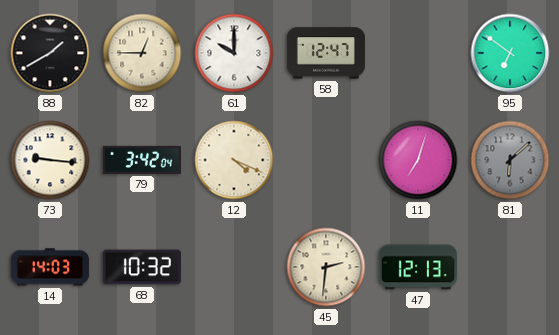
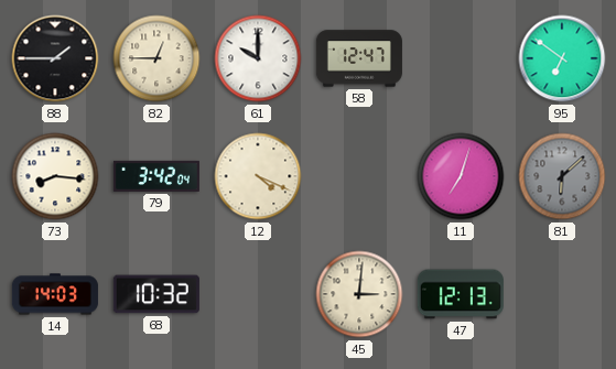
88: 1:40 -> 1:45 (55, 58)
73: 9:16 -> 8:16 (55, 176)
45: 2:31 -> 3:01 (359, 294)
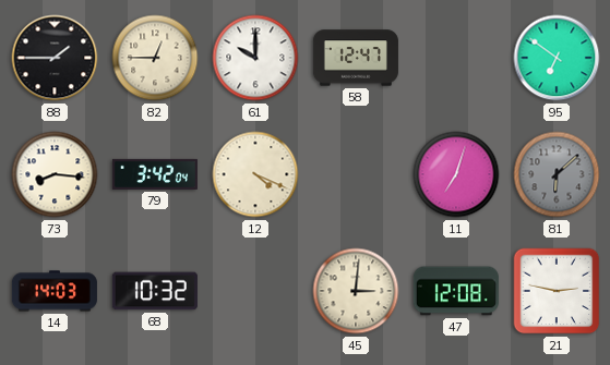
47: 12:13 -> 12:08 (456, 291)
21: none -> 2:47 (557, 291)
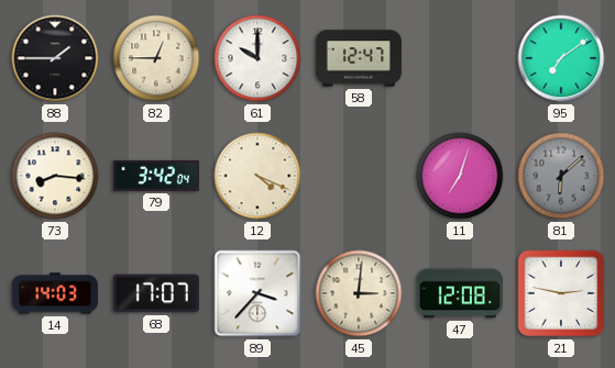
95: 6:51 -> 7:09 (561, 58)
68: 10:32 -> 17:07 (156, 293)
89: none -> 3:37 (257, 293)
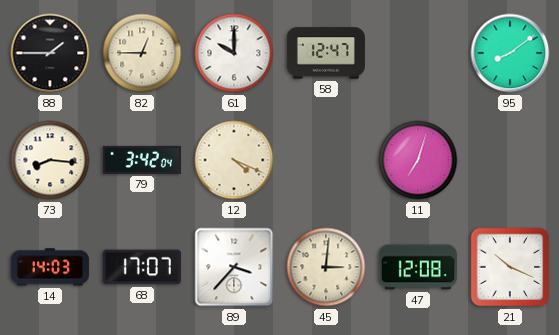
95: 7:09 -> 8:09 (510, 53)
81: 6:08 -> none (561, 176)
21: 2:47 -> 10:19 (510, 267)
